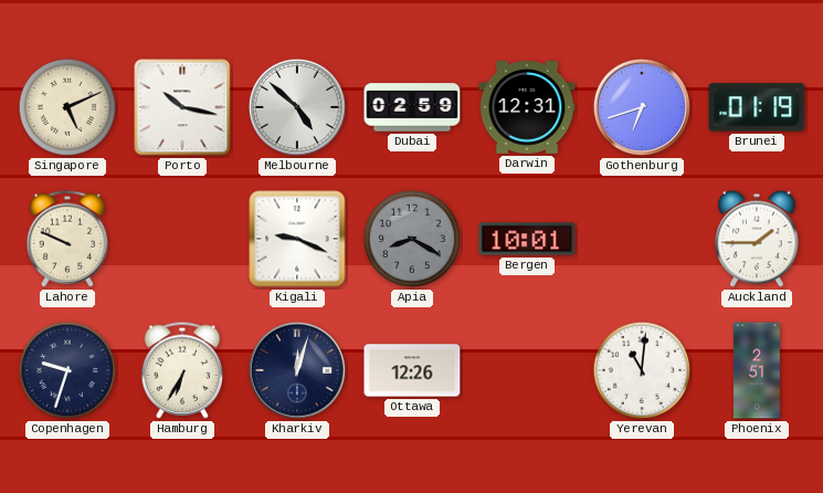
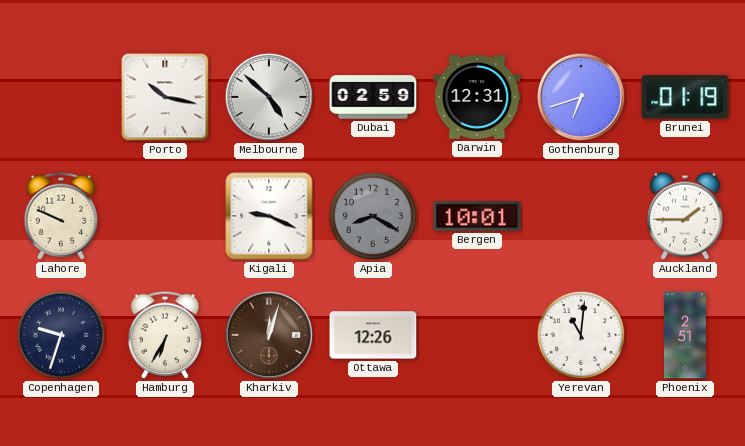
Singapore: 5:11 -> none (67, 107)
Kharkiv dial: navy -> brown (269, 335)
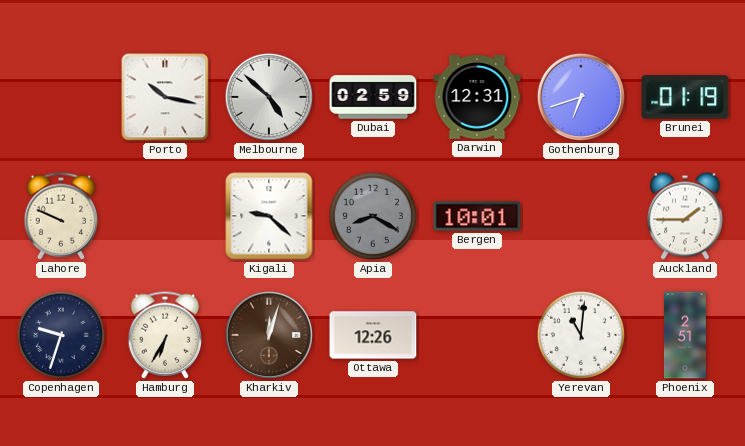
Kigali: 9:19 -> 9:22 (269, 216)
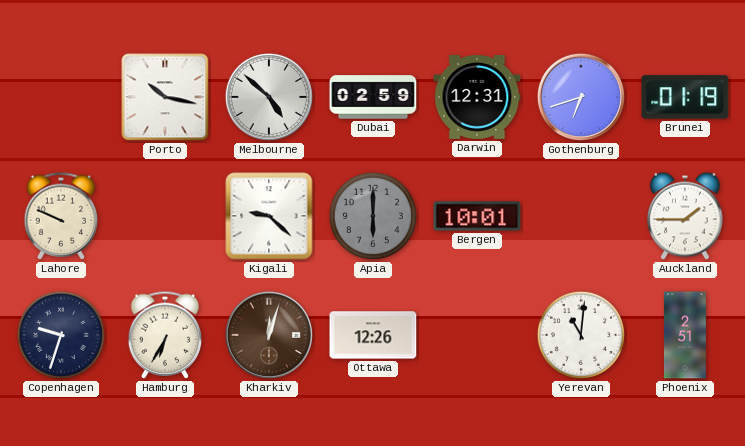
Apia: 8:20 -> 6:00 (373, 216)
